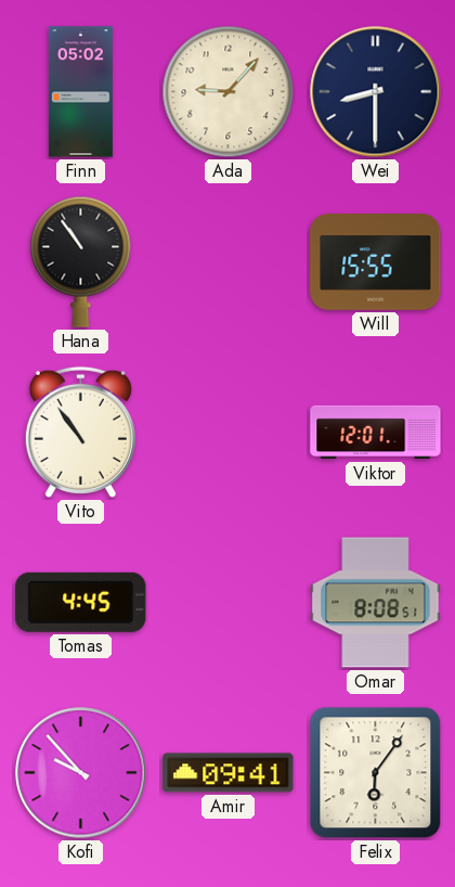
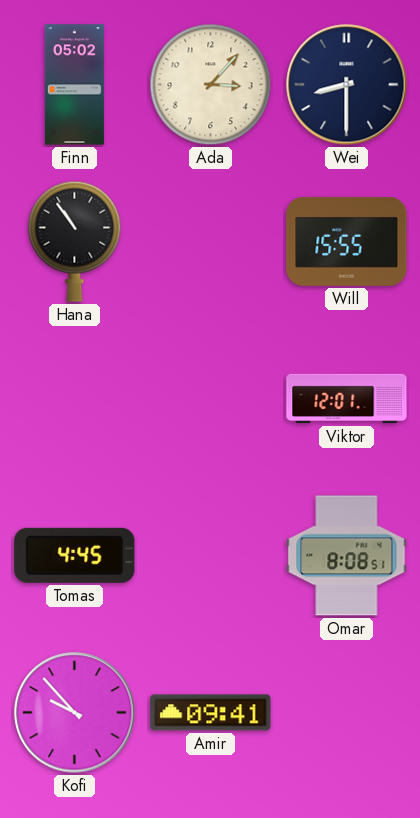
Ada: 9:07 -> 3:07 (211, 85)
Vito: 10:54 -> none (80, 432)
Felix: 6:06 -> none (376, 773)
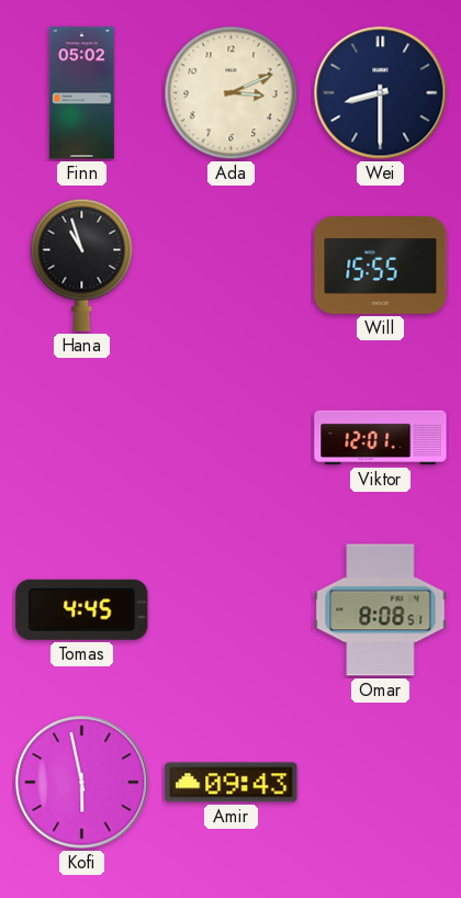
Ada: 3:07 -> 3:11 (232, 93)
Hana: 10:54 -> 10:57 (82, 265)
Kofi: 9:53 -> 5:58 (82, 783)
Amir: 09:41 -> 09:43 (232, 783)
